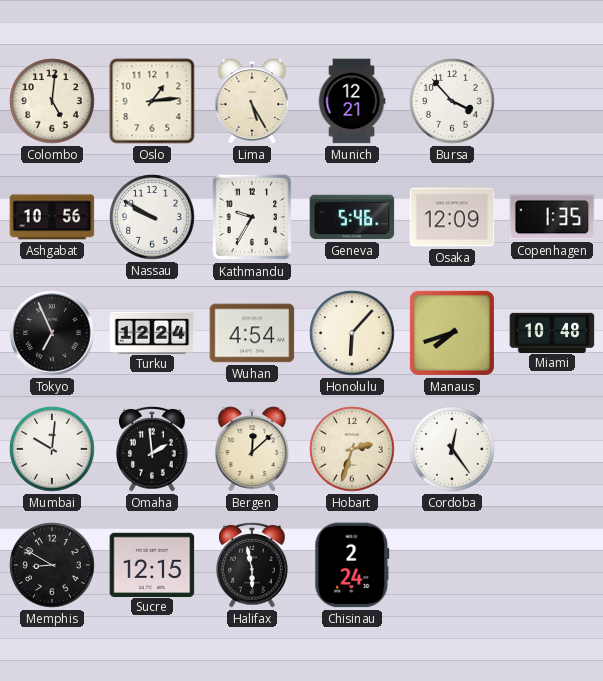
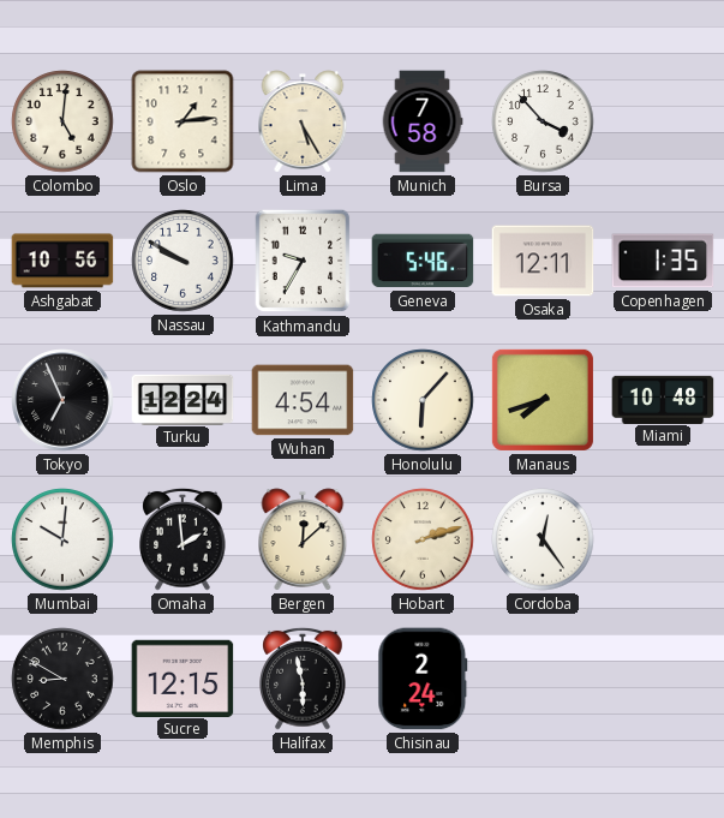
Munich: 12:21 -> 7:58 (423, 121)
Osaka: 12:09 -> 12:11 (543, 261)
Hobart: 2:33 -> 2:12 (423, 539)
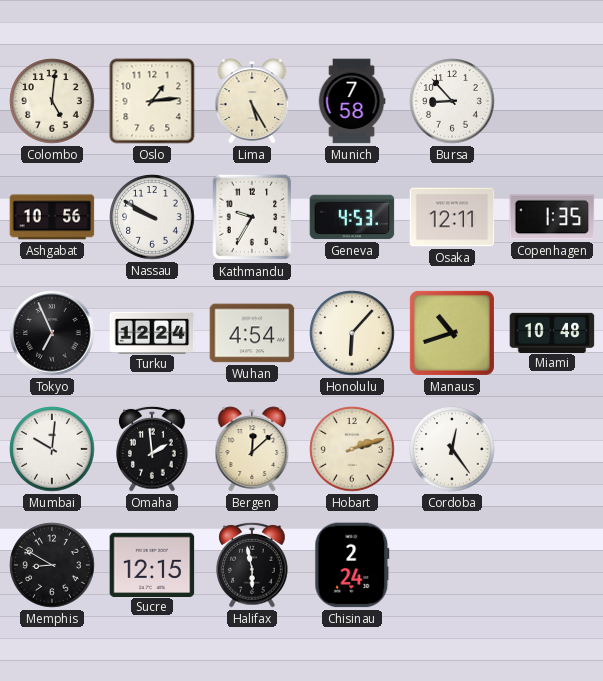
Bursa: 3:53 -> 8:53 (452, 101)
Geneva: 5:46 -> 4:53 (352, 217)
Manaus: 7:42 -> 10:42 (452, 333)
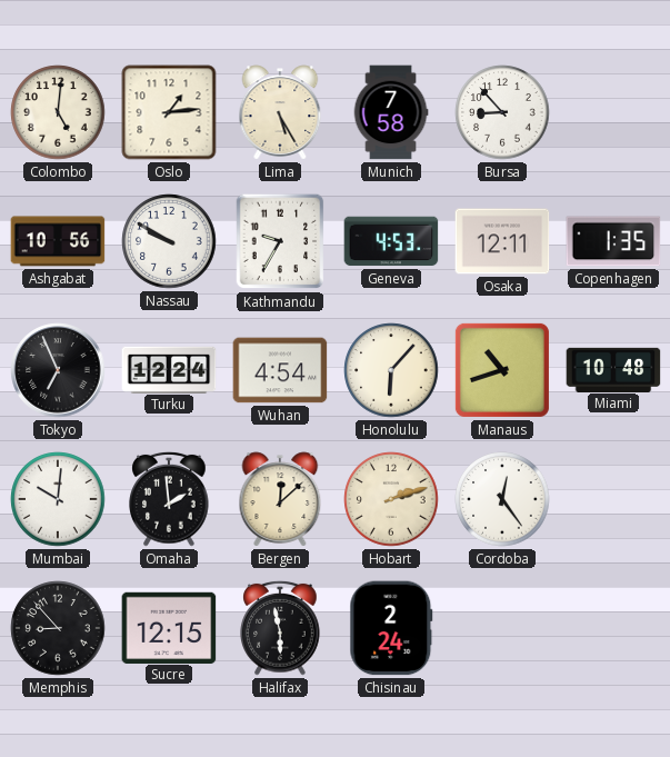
Memphis: 8:50 -> 8:53 (58, 628)
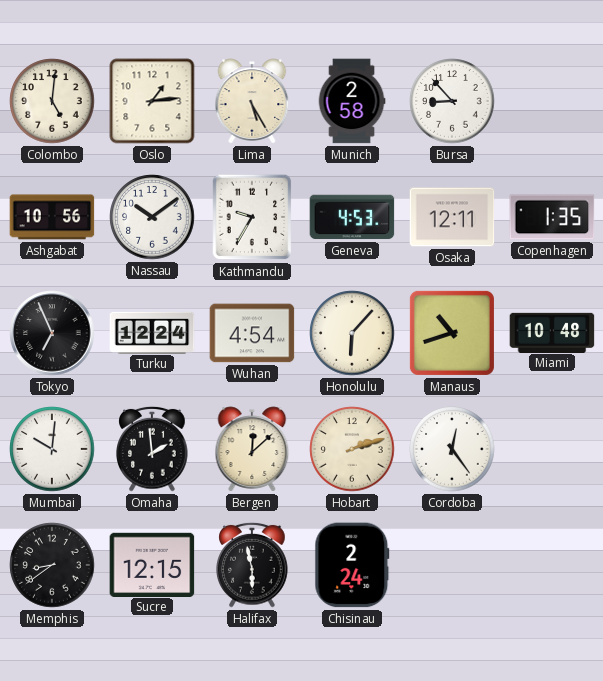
Munich: 7:58 -> 2:58 (352, 101)
Nassau: 9:50 -> 10:09 (152, 217)
Memphis: 8:53 -> 8:39 (52, 565)
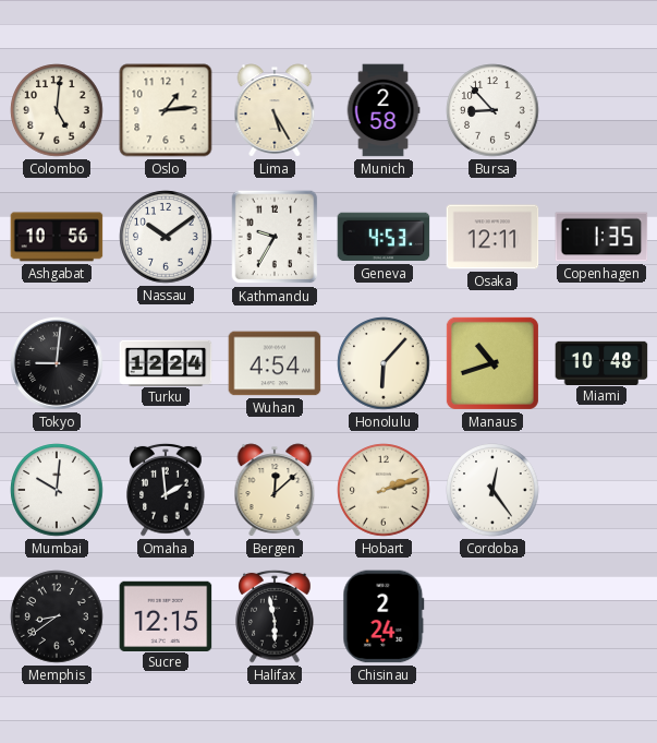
Tokyo: 6:56 -> 9:01 (57, 363)
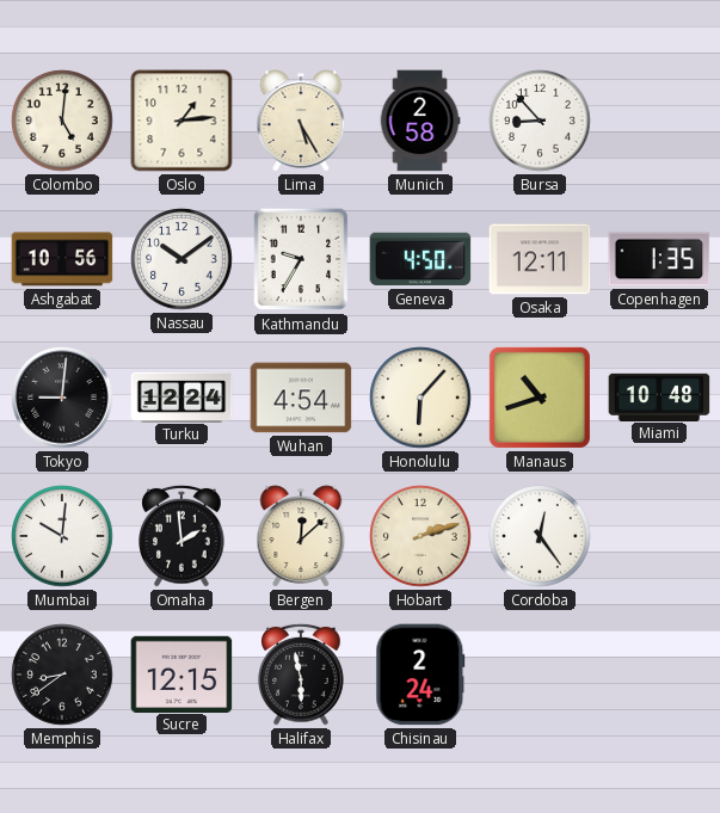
Geneva: 4:53 -> 4:50 (420, 259)
